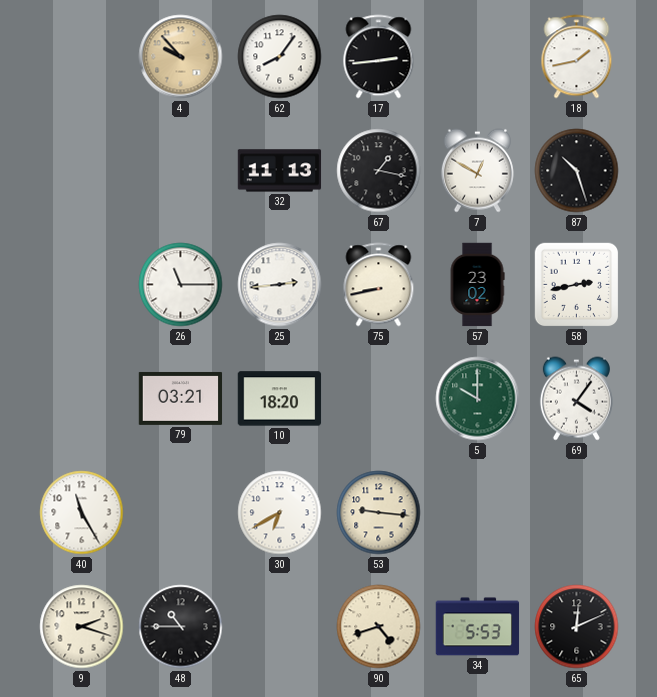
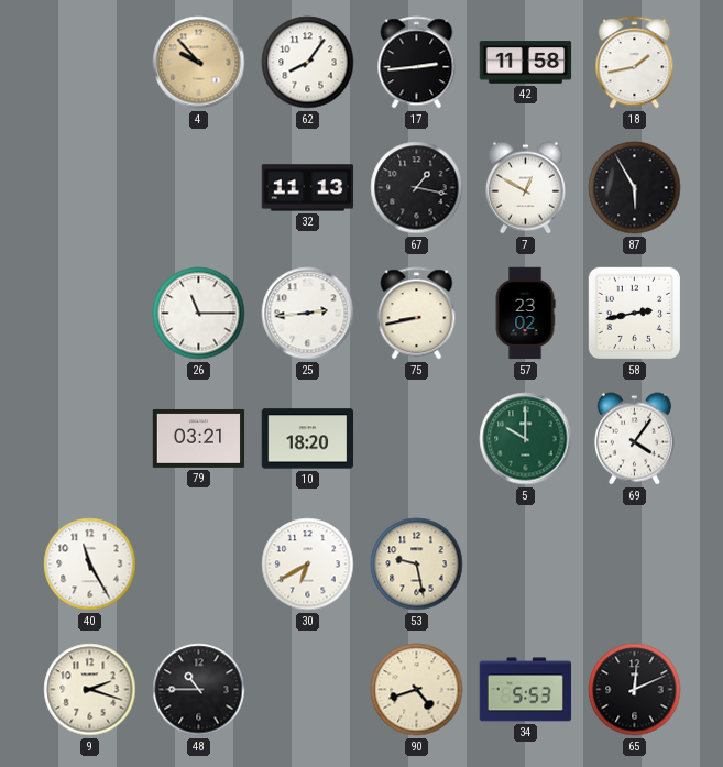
42: none -> 11:58 (526, 63)
87: 10:27 -> 5:55 (635, 188)
53: 9:16 -> 9:28 (417, 565)
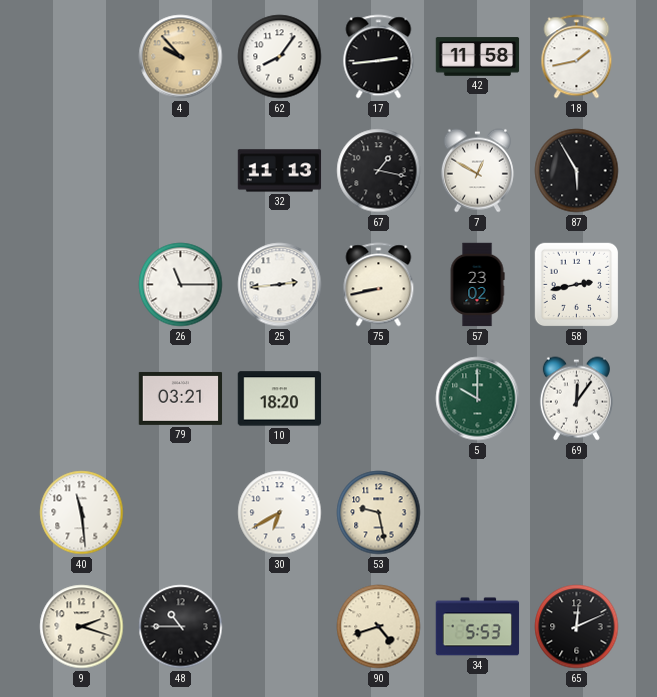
69: 4:06 -> 12:06 (576, 399)
40: 11:25 -> 11:29 (82, 513)
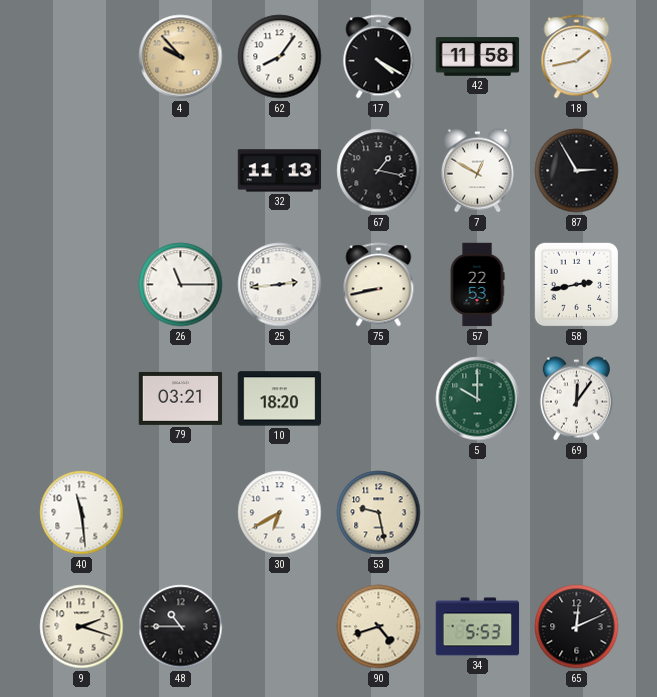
17: 2:44 -> 4:20 (379, 57)
87: 5:55 -> 2:55 (577, 171)
57: 23:02 -> 22:53 (477, 285)
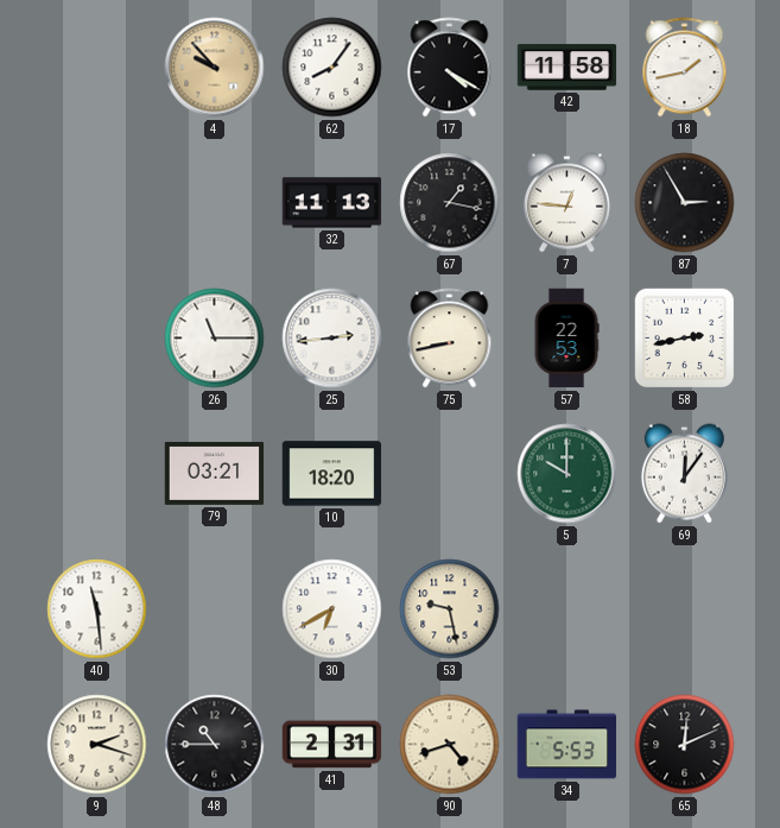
7: 12:50 -> 12:46 (566, 203)
41: none -> 2:31 (332, 745)
